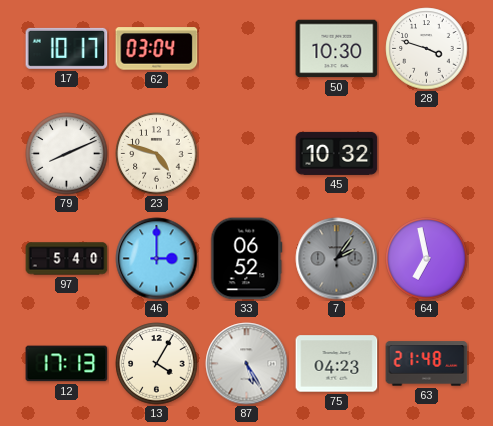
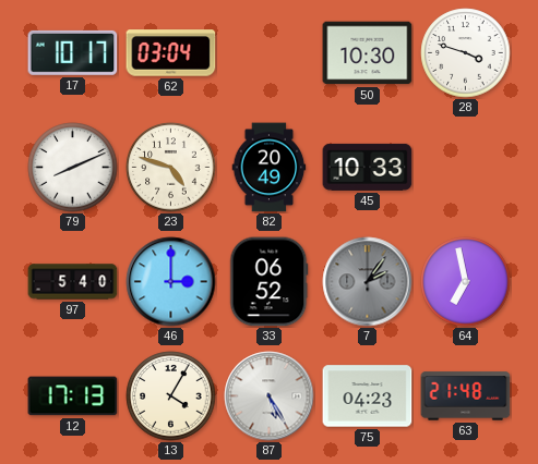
82: none -> 20:49 (270, 168)
45: 10:32 -> 10:33 (368, 167)
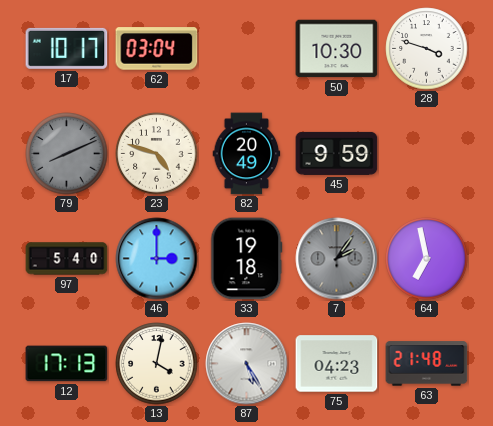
79 dial: white -> grey (67, 154)
45: 10:33 -> 9:59 (337, 153)
33: 06:52 -> 19:18 (247, 259)
13: 4:05 -> 4:02 (157, 364)
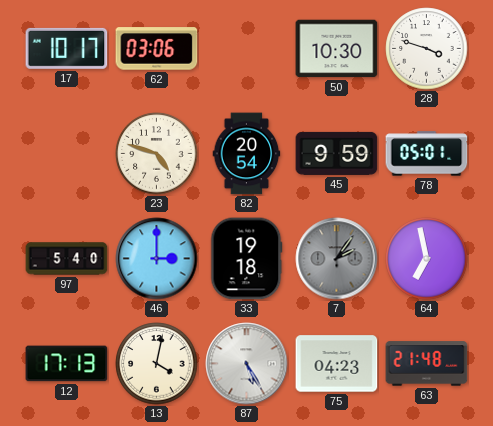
62: 03:04 -> 03:06 (157, 49)
79: 8:11 -> none (67, 154)
82: 20:49 -> 20:54 (247, 154)
78: none -> 05:01 (427, 154)
